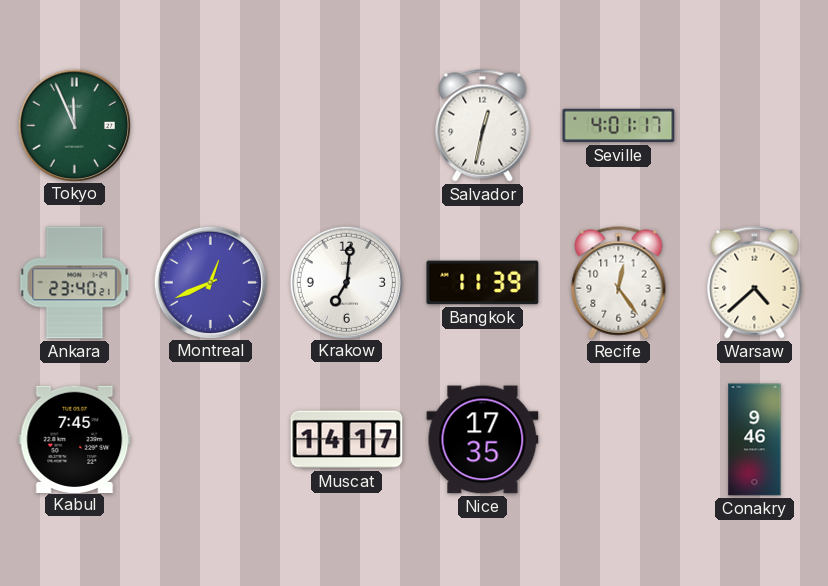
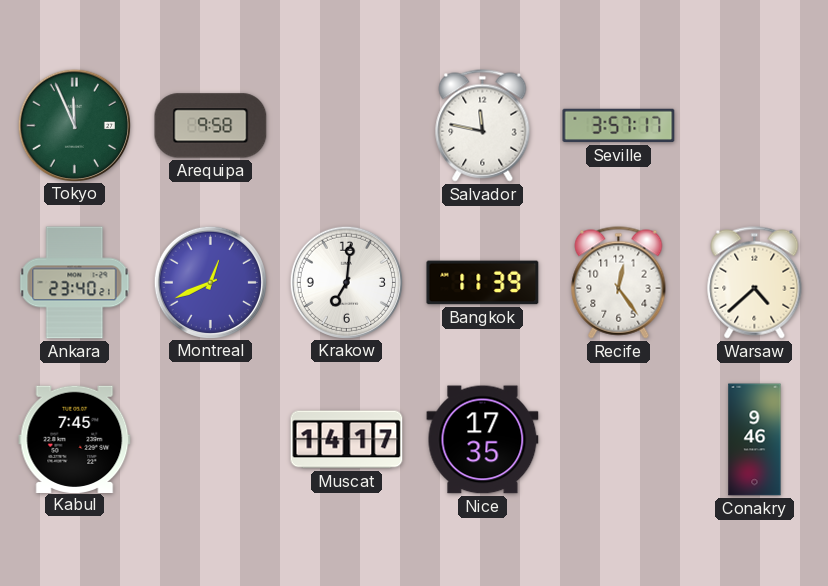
Arequipa: none -> 9:58 (211, 126)
Salvador: 12:32 -> 11:47 (483, 126)
Seville: 4:01 -> 3:57 (619, 126)
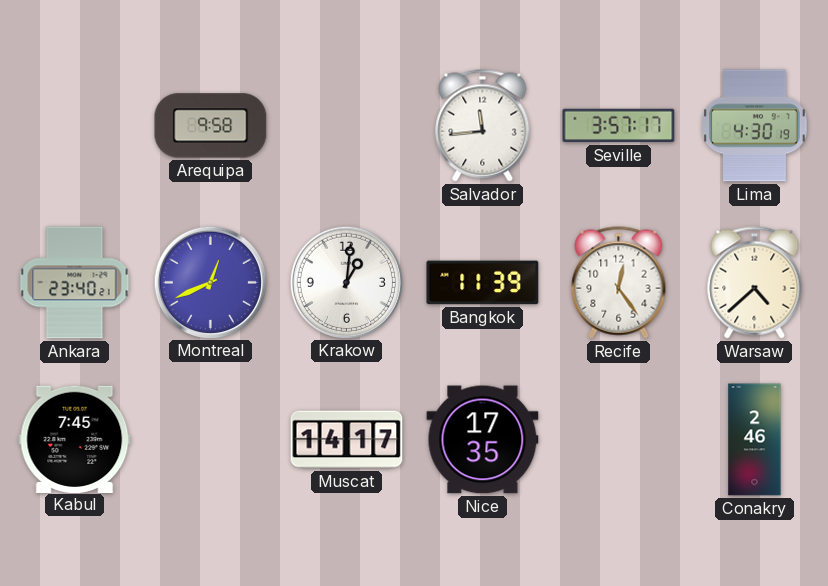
Tokyo: 11:56 -> none (74, 125)
Salvador: 11:47 -> 11:44 (483, 126)
Lima: none -> 4:30 (755, 126)
Krakow: 7:01 -> 1:01 (346, 282)
Conakry: 9:46 -> 2:46 (755, 440)
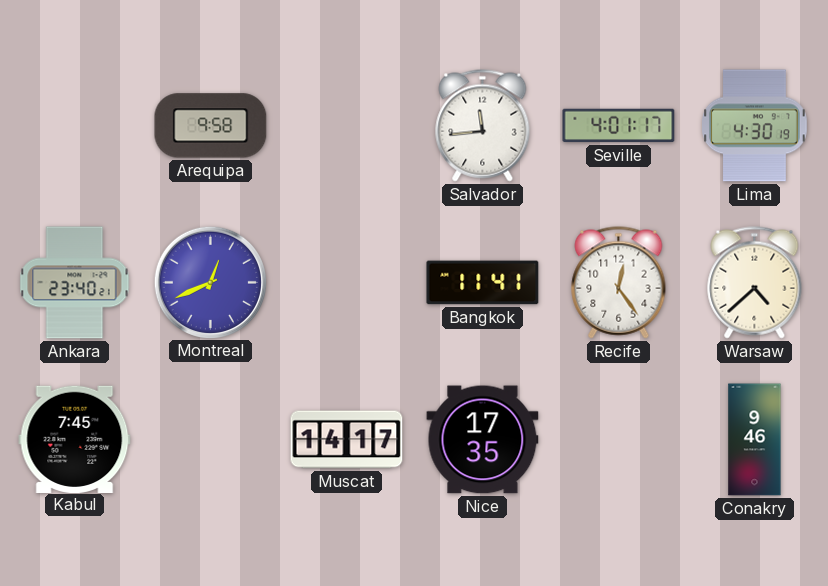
Seville: 3:57 -> 4:01 (619, 126)
Krakow: 1:01 -> none (346, 282)
Bangkok: 11:39 -> 11:41 (483, 283)
Conakry: 2:46 -> 9:46 (755, 440)
